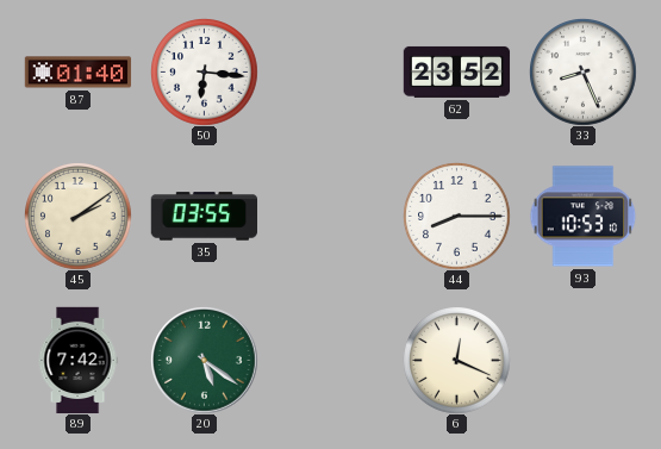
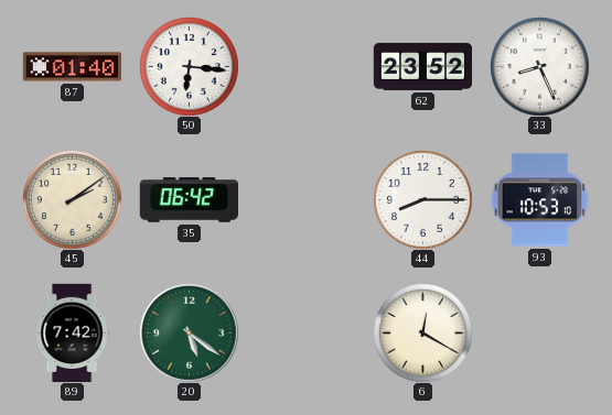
35: 03:55 -> 06:42 (189, 200)
6: 12:19 -> 12:20 (422, 332)
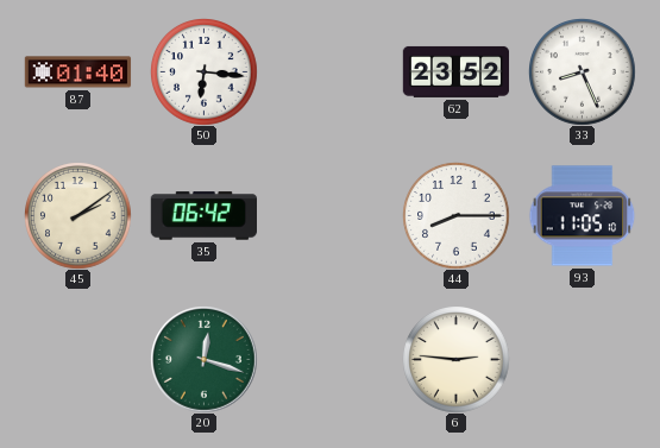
93: 10:53 -> 11:05 (582, 216)
89: 7:42 -> none (72, 332)
20: 5:21 -> 12:18 (205, 360)
6: 12:20 -> 2:46 (455, 359)
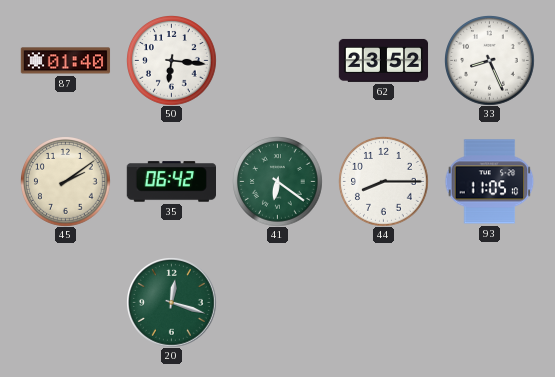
41: none -> 6:21 (277, 181)
6: 2:46 -> none (455, 359)
